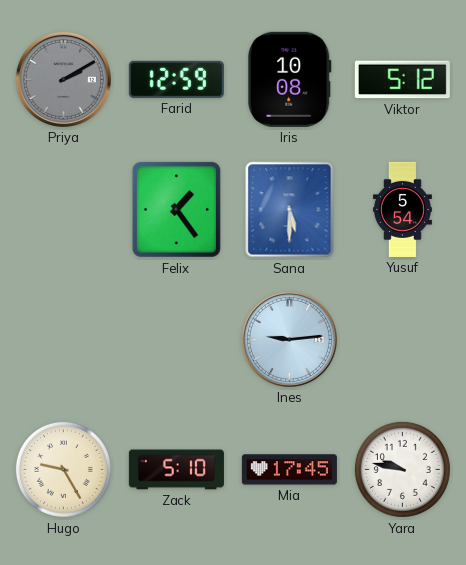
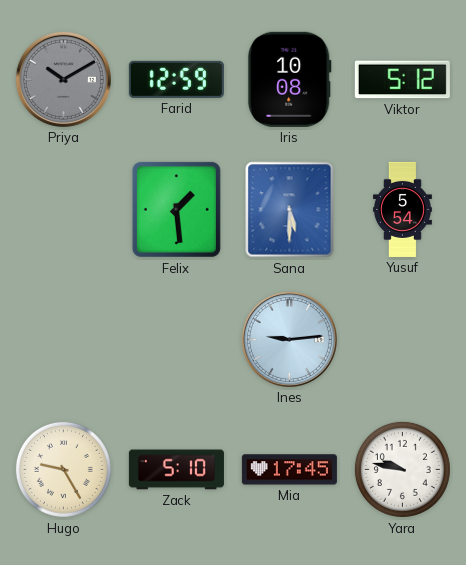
Priya: 2:10 -> 10:10 (63, 79)
Felix: 1:24 -> 1:29 (176, 209)
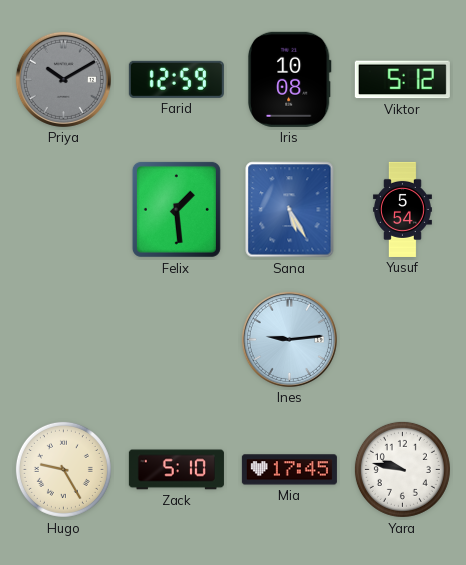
Sana: 5:30 -> 5:25 (290, 210)
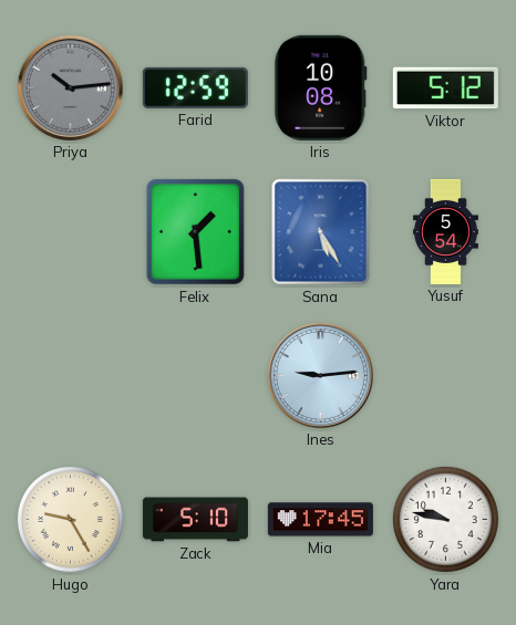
Priya: 10:10 -> 10:14 (70, 87)
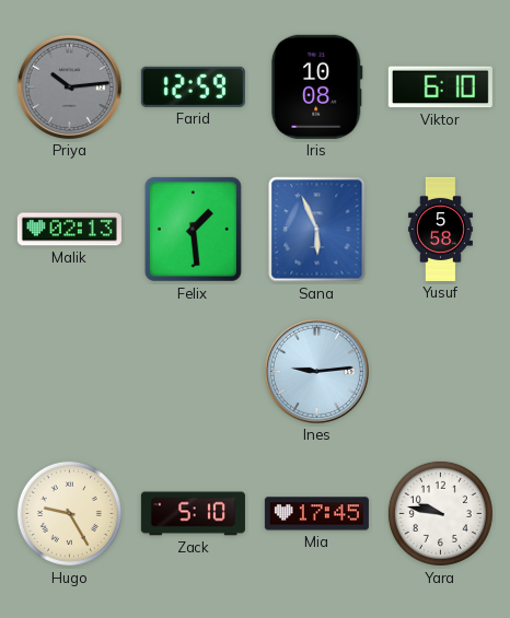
Viktor: 5:12 -> 6:10 (440, 88)
Malik: none -> 02:13 (69, 230)
Sana: 5:25 -> 5:56 (317, 230)
Yusuf: 5:54 -> 5:58 (440, 229)
